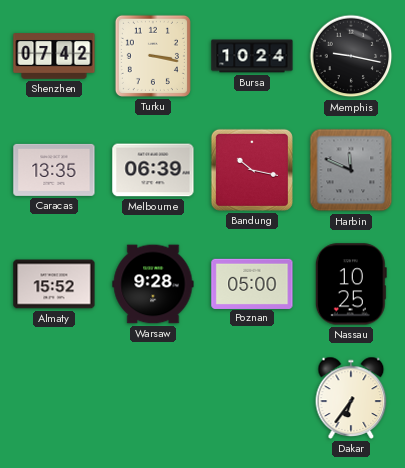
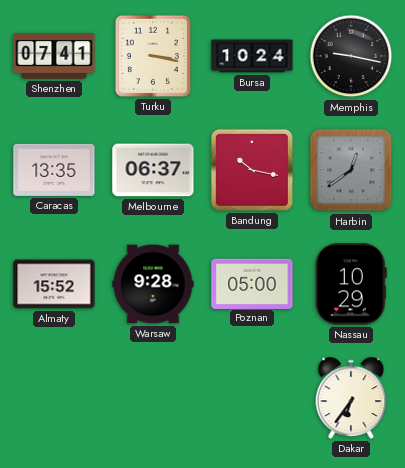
Shenzhen: 07:42 -> 07:41 (54, 56)
Melbourne: 06:39 -> 06:37 (153, 170)
Harbin: 11:49 -> 12:39 (351, 170)
Nassau: 10:25 -> 10:29 (351, 284)
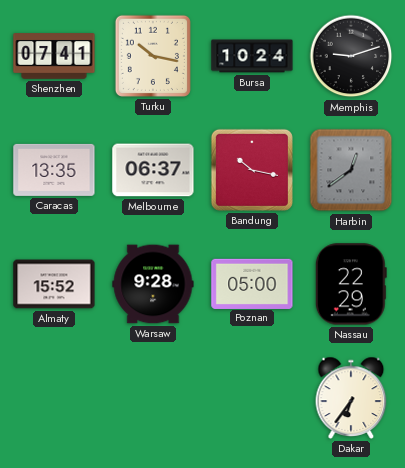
Turku: 3:17 -> 10:17 (153, 56)
Memphis: 9:17 -> 9:12 (351, 56)
Nassau: 10:29 -> 22:29 (351, 284)
